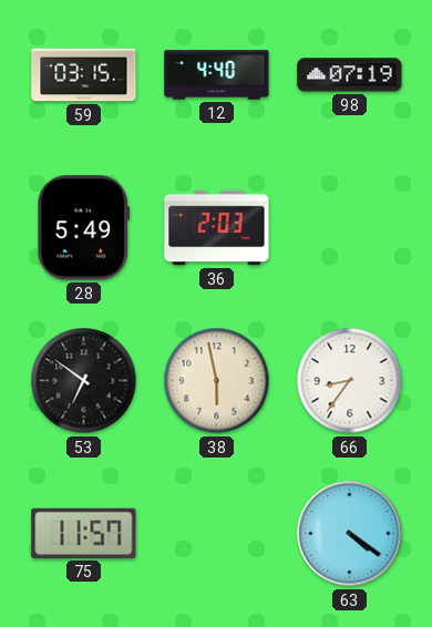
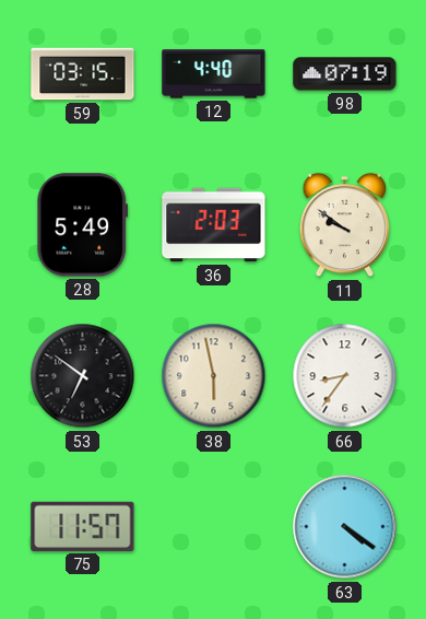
11: none -> 9:51 (345, 225)
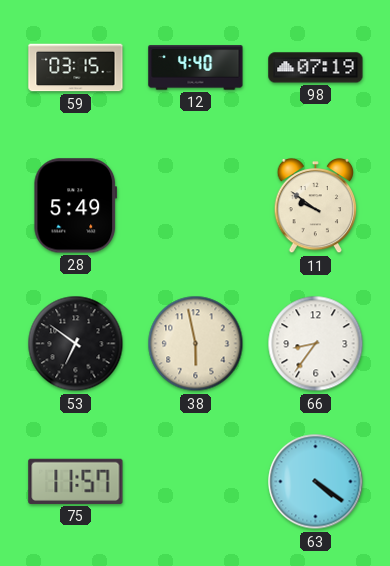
36: 2:03 -> none (214, 225)
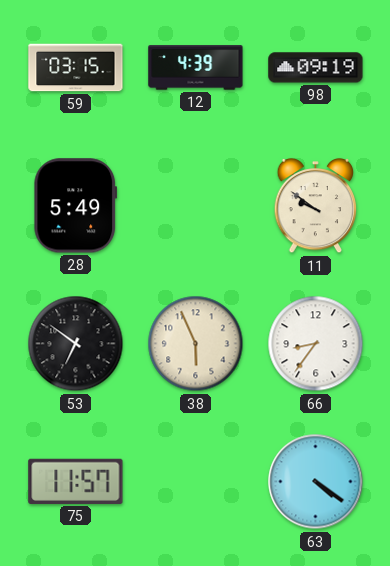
12: 4:40 -> 4:39 (196, 68)
98: 07:19 -> 09:19 (316, 68)
38: 5:58 -> 5:56 (196, 344)
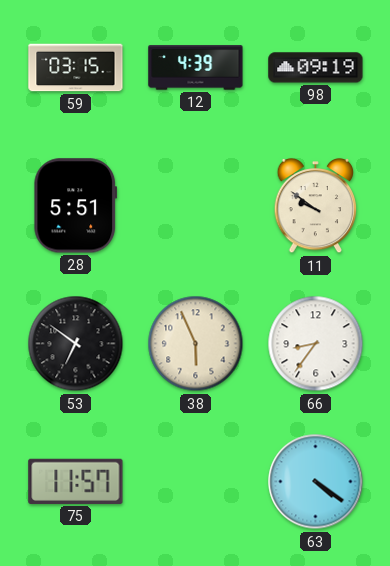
28: 5:49 -> 5:51 (76, 206)
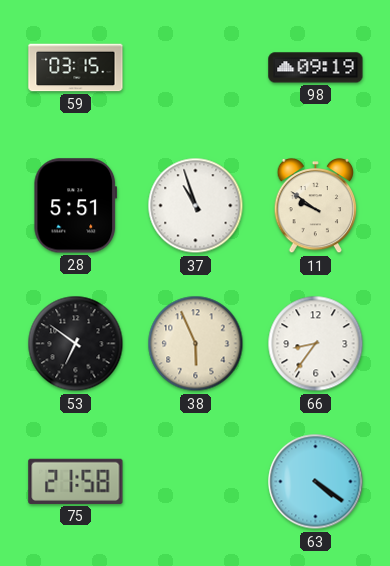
12: 4:39 -> none (196, 68)
37: none -> 10:57 (196, 206)
75: 11:57 -> 21:58 (76, 481)
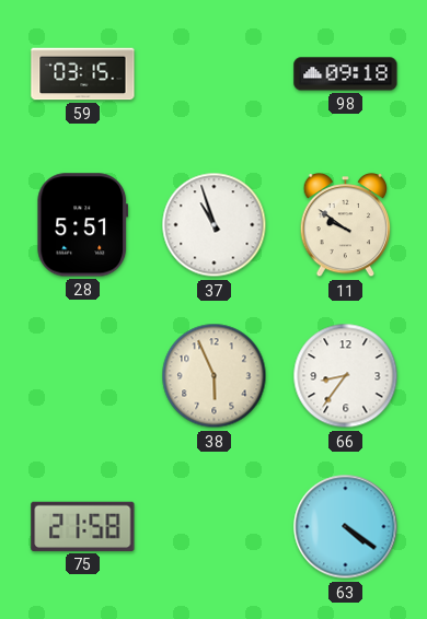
98: 09:19 -> 09:18 (346, 74)
53: 6:51 -> none (76, 344)
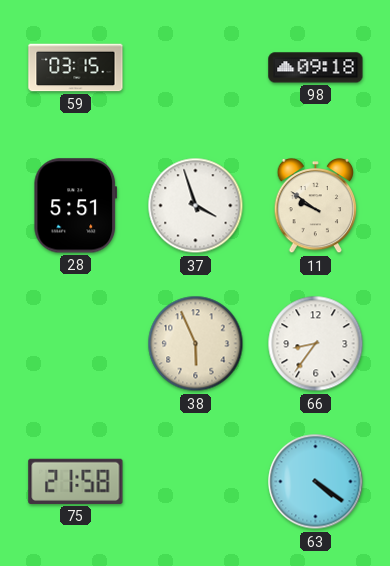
37: 10:57 -> 3:57 (196, 206)
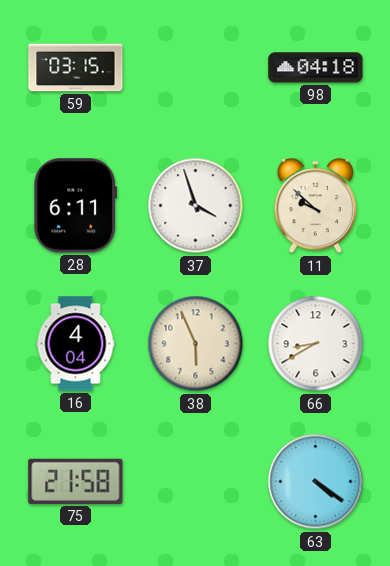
98: 09:18 -> 04:18 (316, 68)
28: 5:51 -> 6:11 (76, 206)
11: 9:51 -> 9:52 (316, 206)
16: none -> 4:04 (76, 344)
66: 8:36 -> 8:40 (316, 344)
